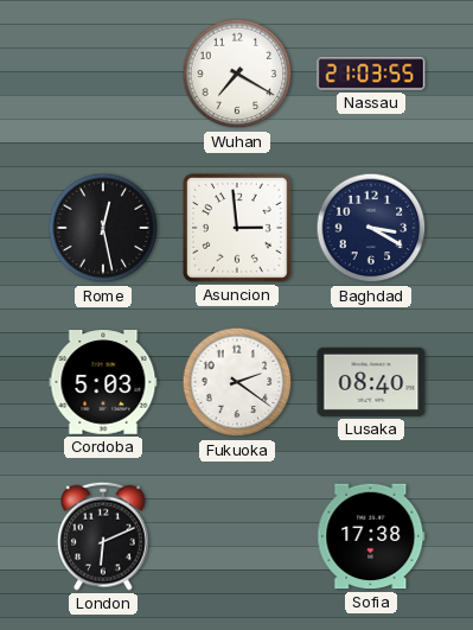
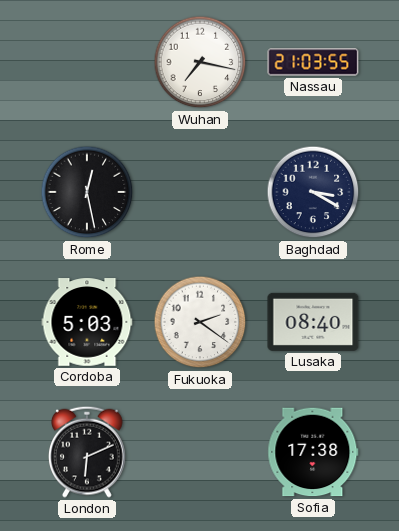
Wuhan: 7:20 -> 7:17 (200, 62)
Asuncion: 2:59 -> none (237, 228)
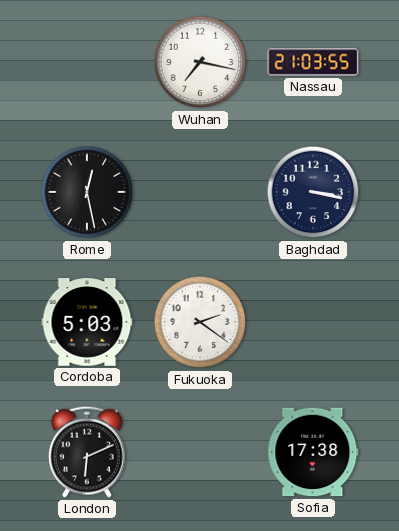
Baghdad: 3:20 -> 3:17 (313, 192)
Lusaka: 08:40 -> none (313, 322)
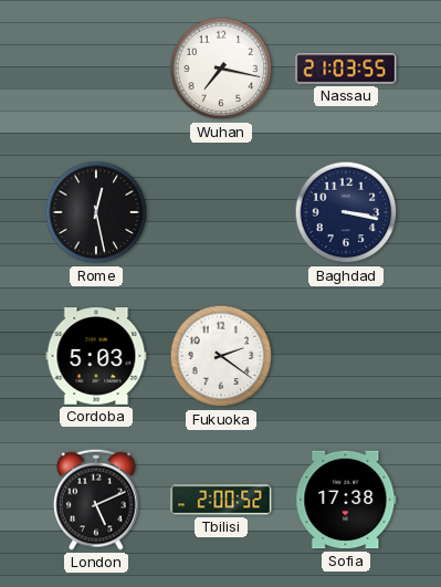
London: 6:11 -> 5:11 (97, 500)
Tbilisi: none -> 2:00 (221, 500)
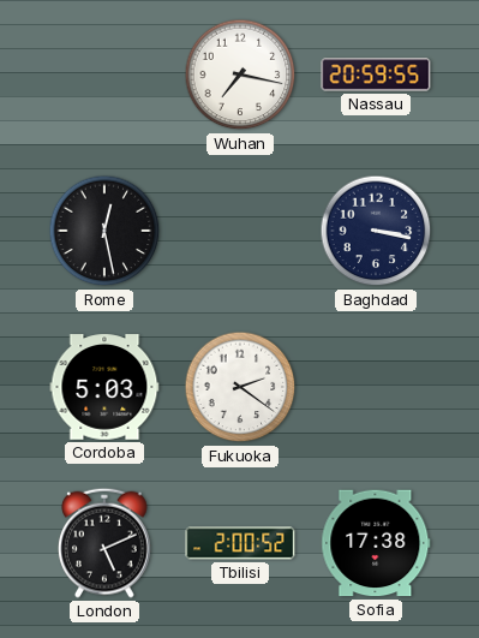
Nassau: 21:03 -> 20:59 (376, 74)
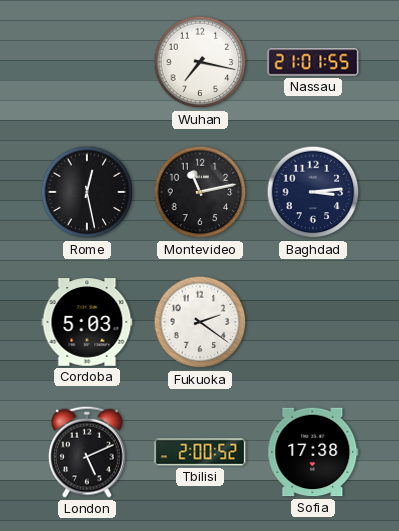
Nassau: 20:59 -> 21:01 (313, 62)
Montevideo: none -> 11:13 (200, 192)
Baghdad: 3:17 -> 3:14 (313, 192)
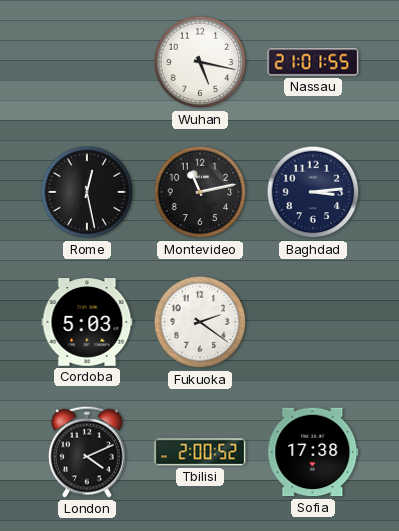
Wuhan: 7:17 -> 5:17 (200, 62)
London: 5:11 -> 4:11 (88, 452)
